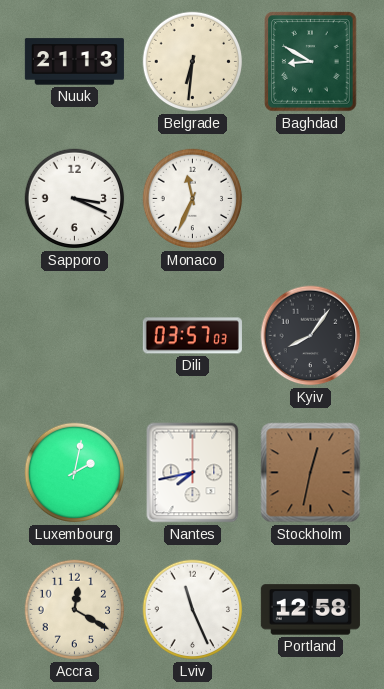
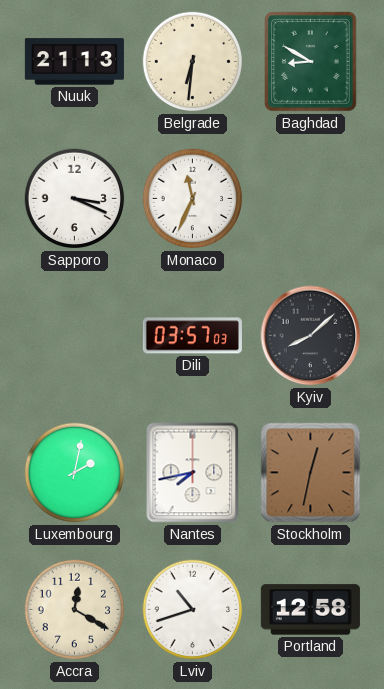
Kyiv: 8:06 -> 8:08 (311, 336)
Lviv: 11:26 -> 10:42 (193, 610)
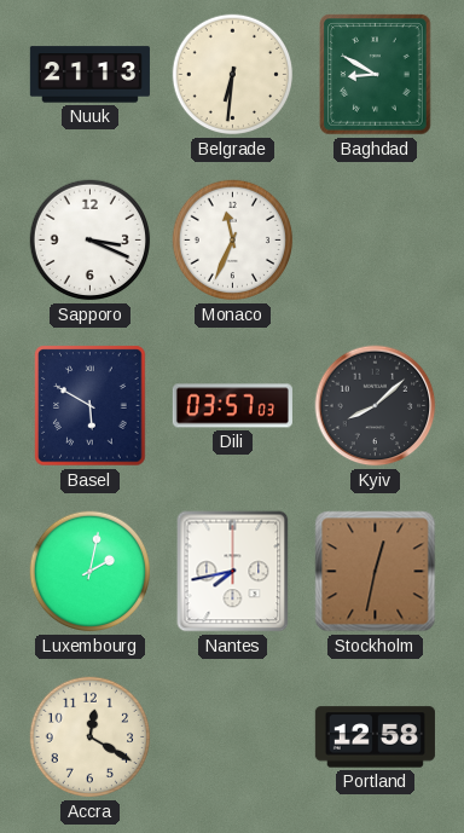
Basel: none -> 5:50 (91, 406)
Lviv: 10:42 -> none (193, 610)
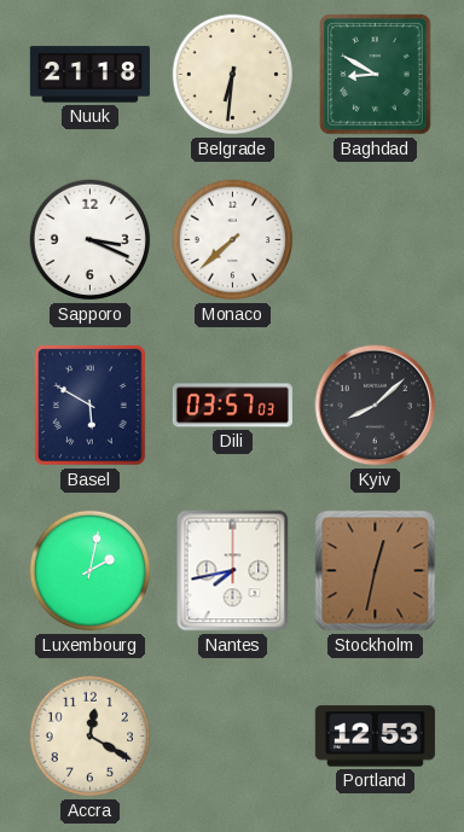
Nuuk: 21:13 -> 21:18 (89, 75)
Monaco: 11:34 -> 7:38 (233, 240)
Portland: 12:58 -> 12:53 (375, 737)
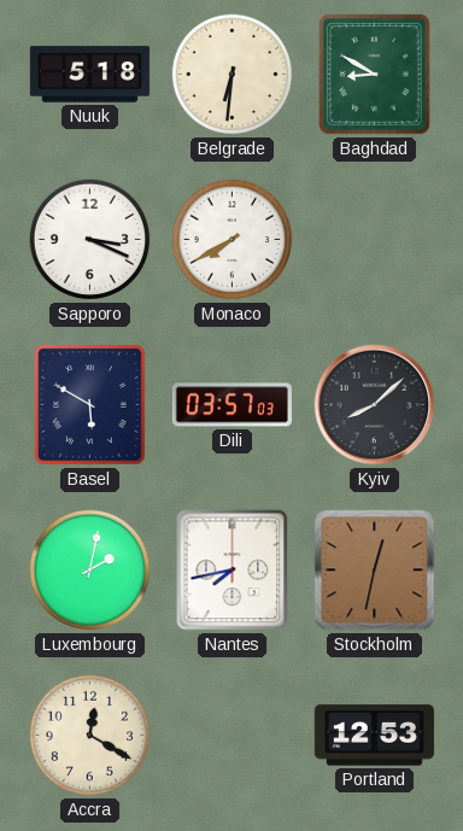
Nuuk: 21:18 -> 5:18 (89, 75)
Monaco: 7:38 -> 7:40 (233, 240)
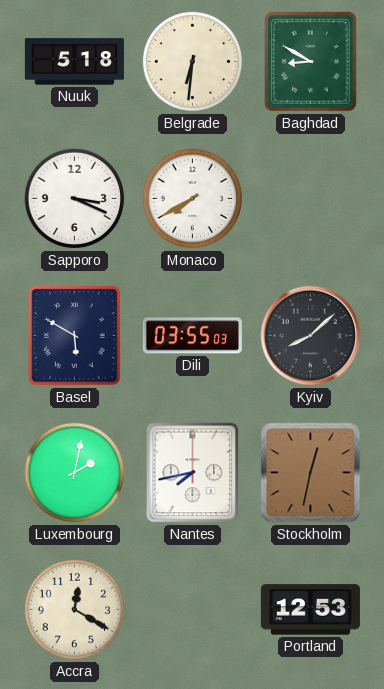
Dili: 03:57 -> 03:55 (192, 336)
